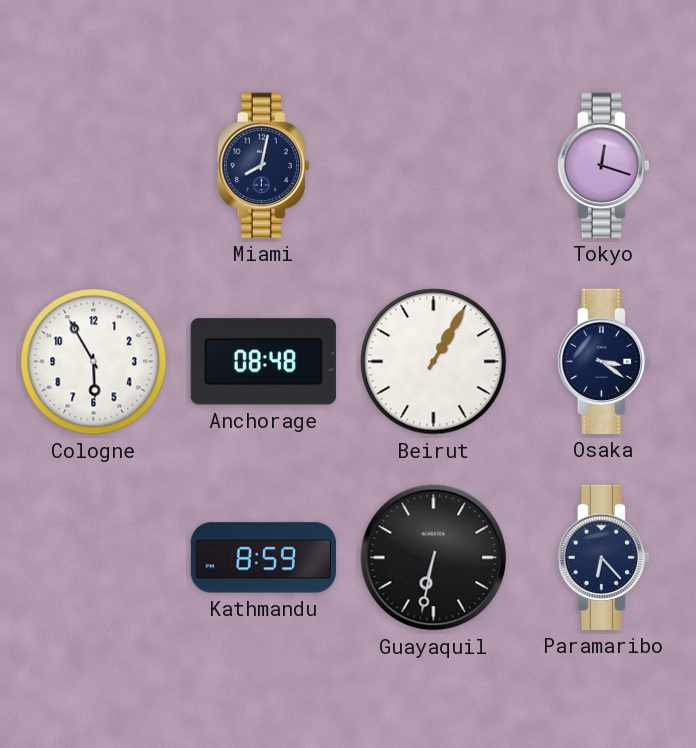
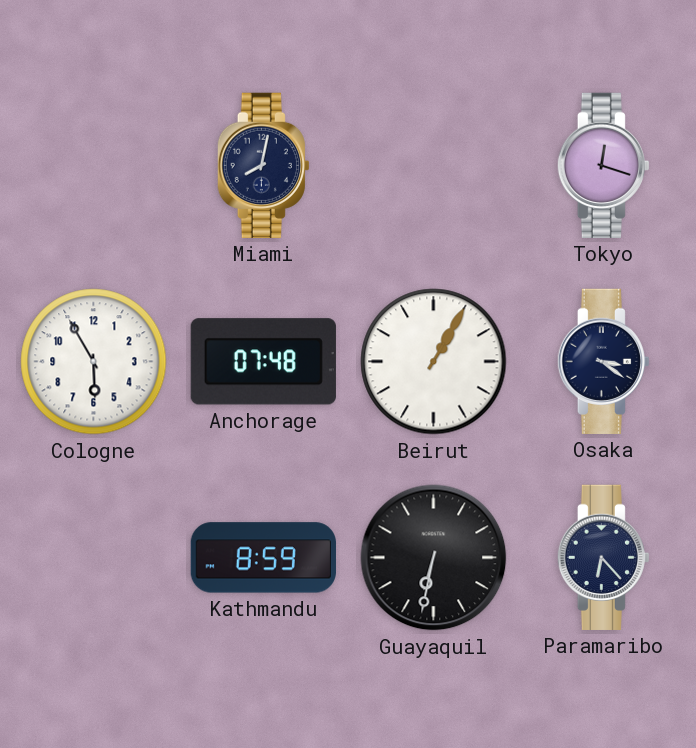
Anchorage: 08:48 -> 07:48 (263, 362)
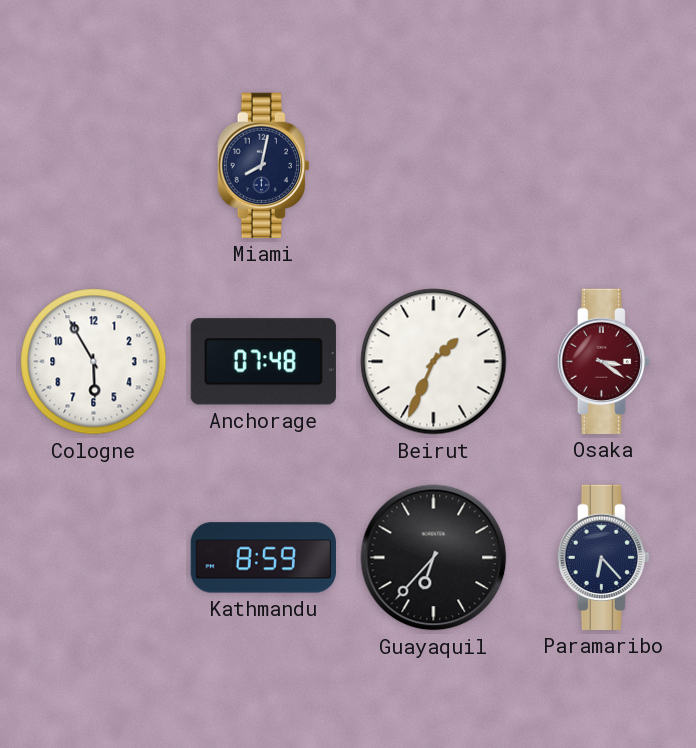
Tokyo: 12:18 -> none (603, 165)
Beirut: 1:05 -> 1:34 (434, 362)
Osaka dial: navy -> burgundy (603, 361)
Guayaquil: 6:32 -> 6:37 (434, 558)
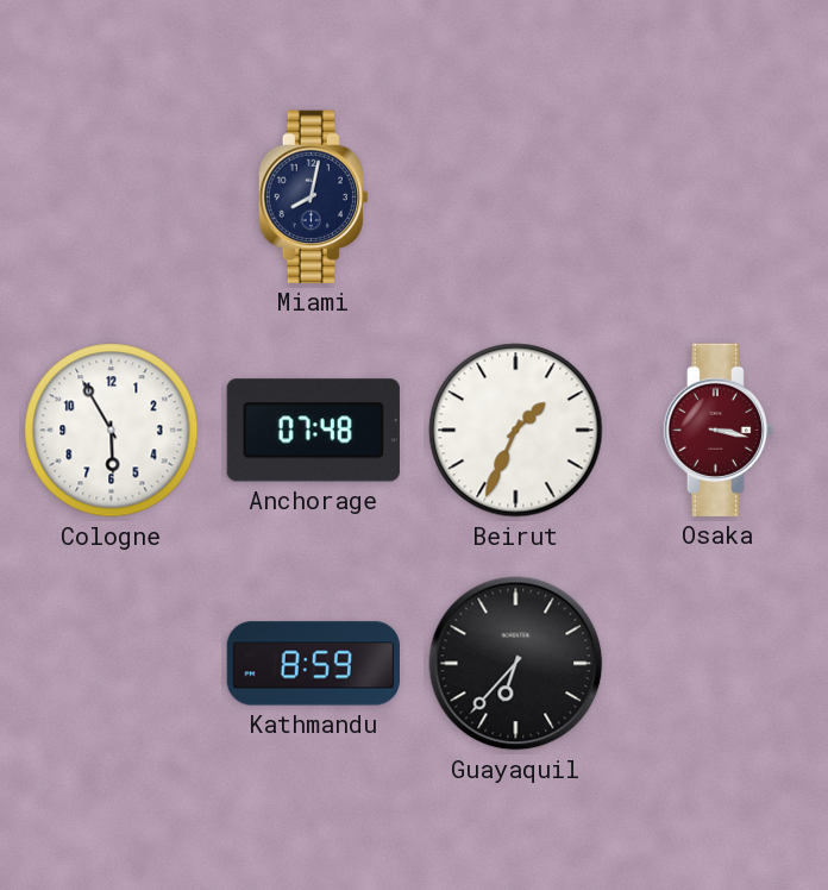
Osaka: 3:21 -> 3:17 (717, 430)
Paramaribo: 6:23 -> none (603, 557)
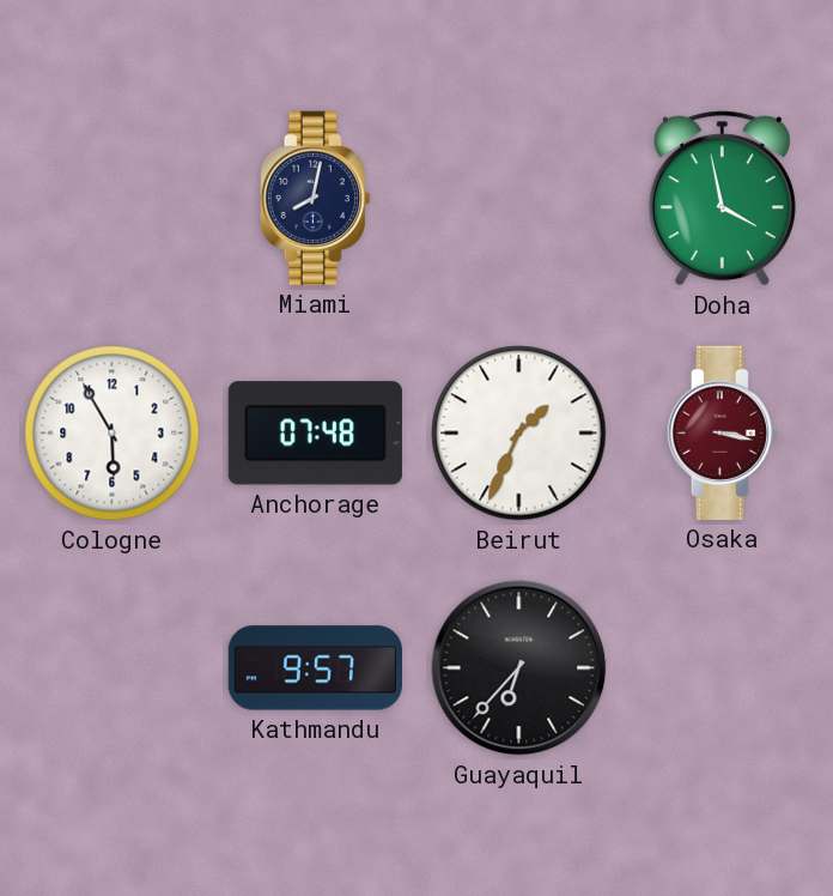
Doha: none -> 3:58 (722, 199)
Kathmandu: 8:59 -> 9:57 (315, 668)
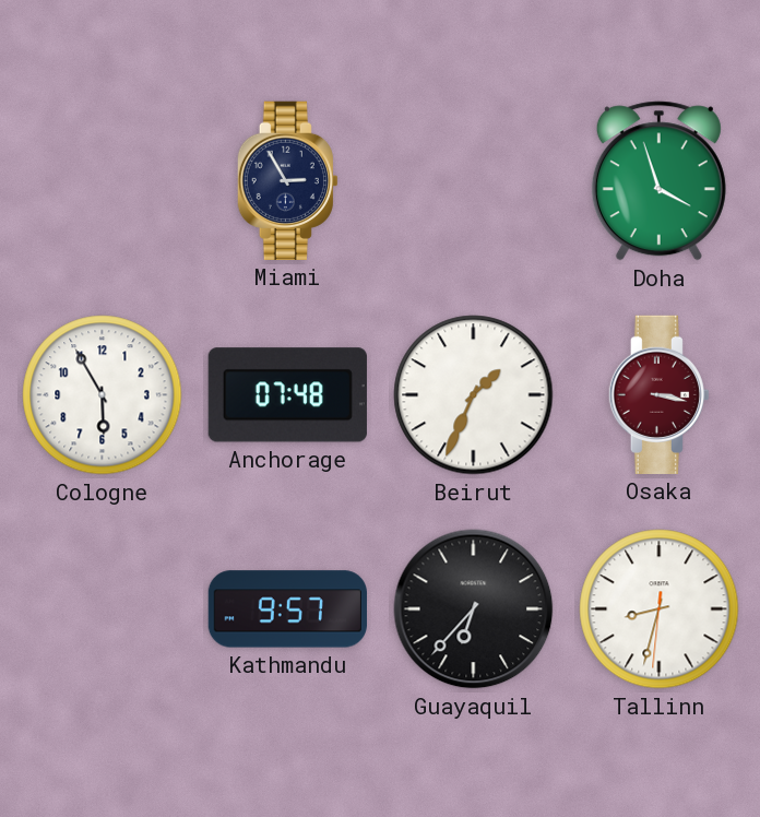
Miami: 8:02 -> 2:55 (287, 180)
Doha: 3:58 -> 3:57 (658, 181)
Tallinn: none -> 8:32 (660, 609)
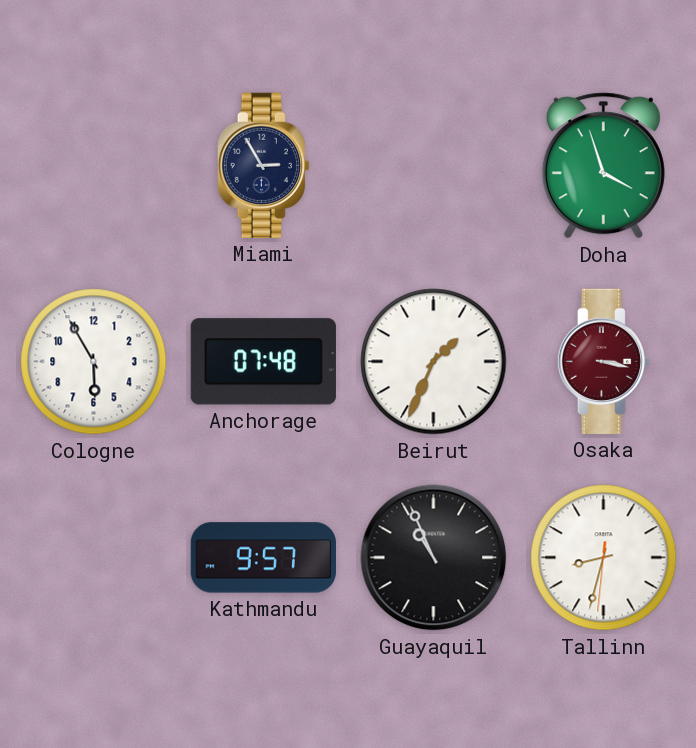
Guayaquil: 6:37 -> 10:56 (434, 558)
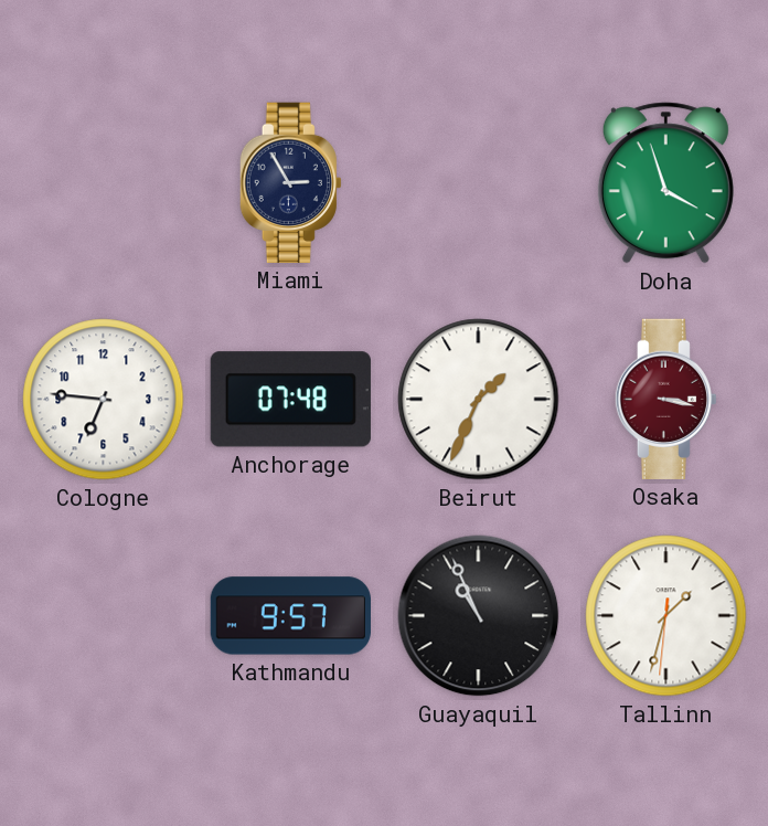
Cologne: 5:55 -> 6:46 (104, 400)
Tallinn: 8:32 -> 1:32 (666, 616)
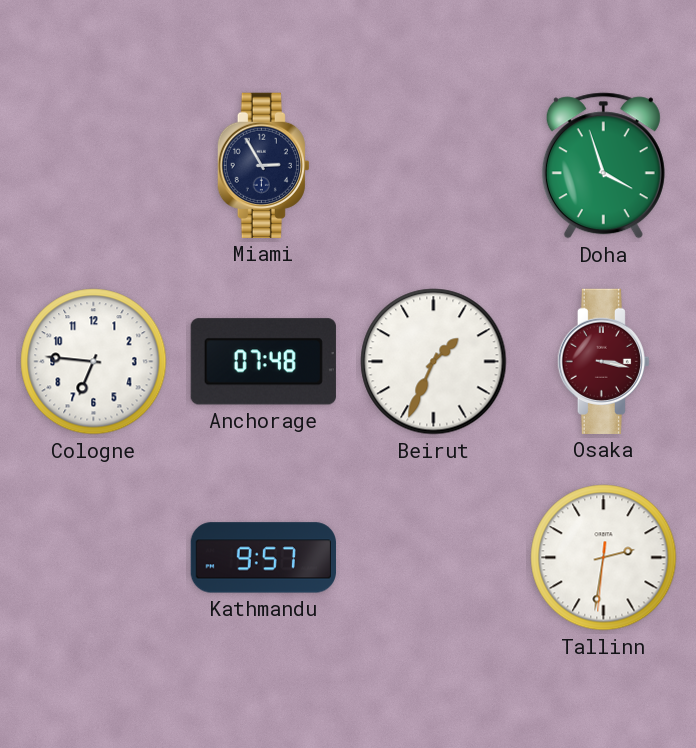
Guayaquil: 10:56 -> none (479, 616)
Tallinn: 1:32 -> 2:31 (604, 558)
